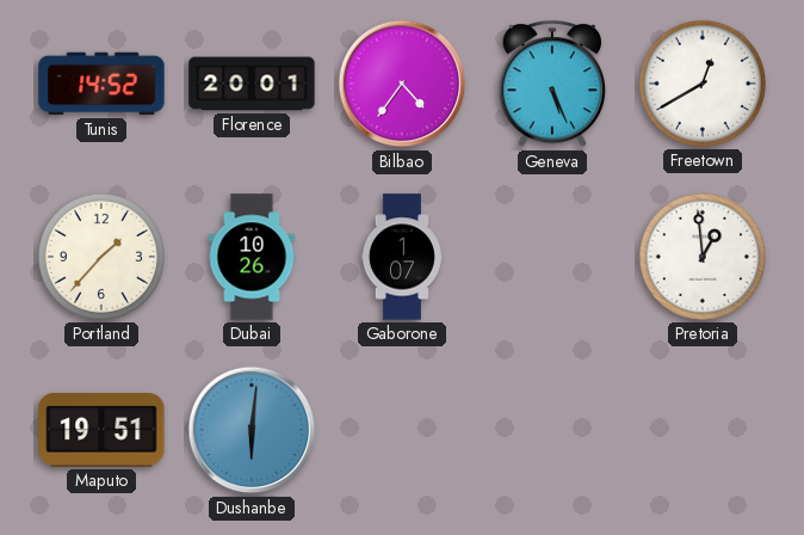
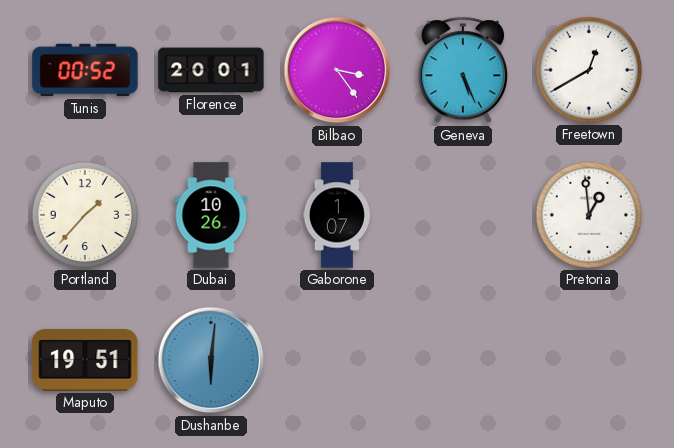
Tunis: 14:52 -> 00:52 (85, 70)
Bilbao: 4:36 -> 3:24 (337, 70)
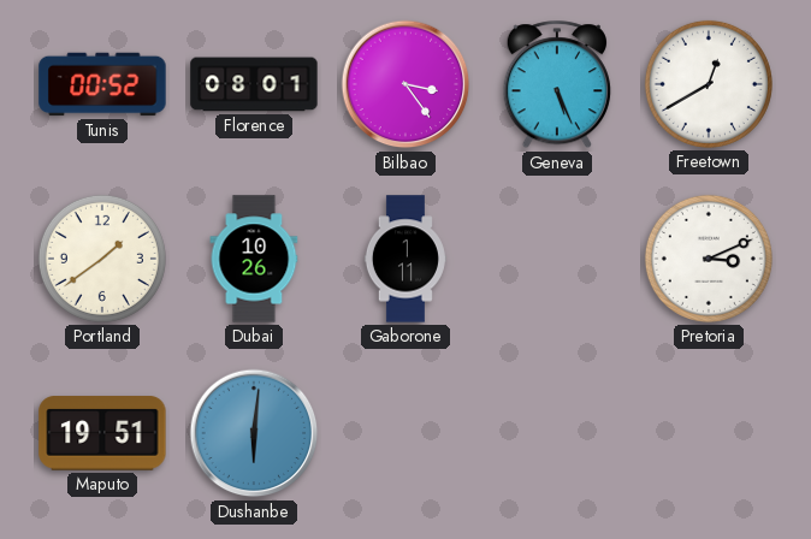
Florence: 20:01 -> 08:01 (254, 84)
Portland: 1:37 -> 1:39 (102, 259)
Gaborone: 1:07 -> 1:11 (405, 259)
Pretoria: 12:59 -> 3:11 (709, 259)
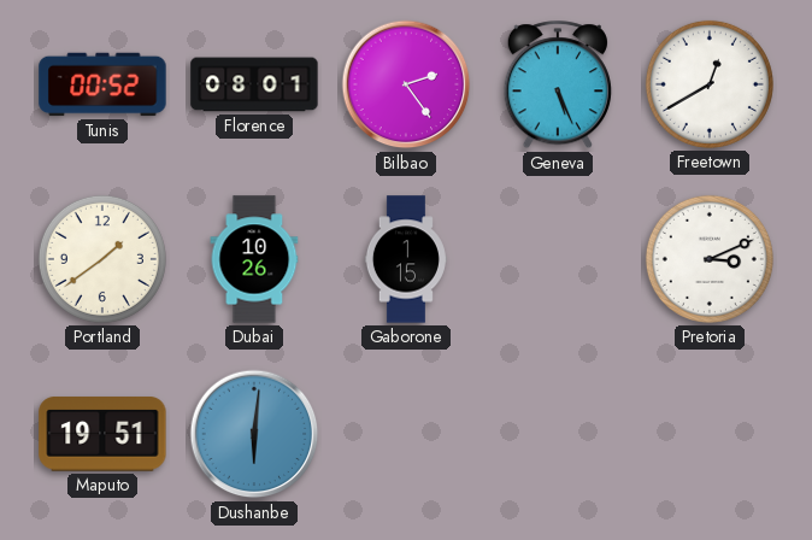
Bilbao: 3:24 -> 2:24 (406, 84)
Gaborone: 1:11 -> 1:15 (406, 259)
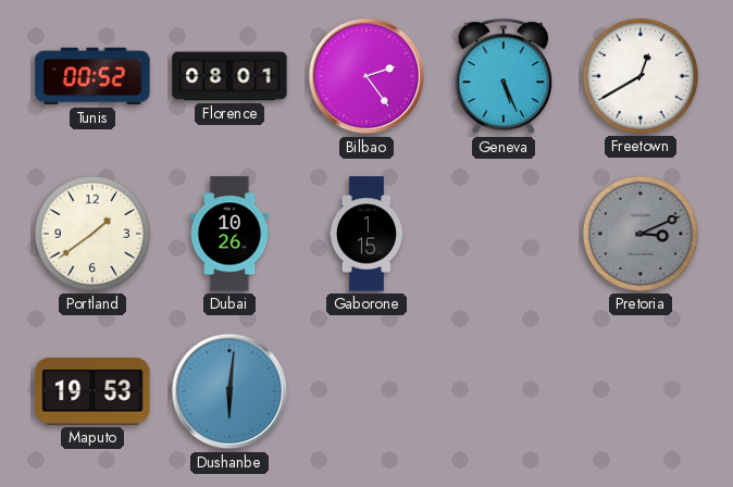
Pretoria dial: white -> grey (641, 234)
Maputo: 19:51 -> 19:53 (92, 391)
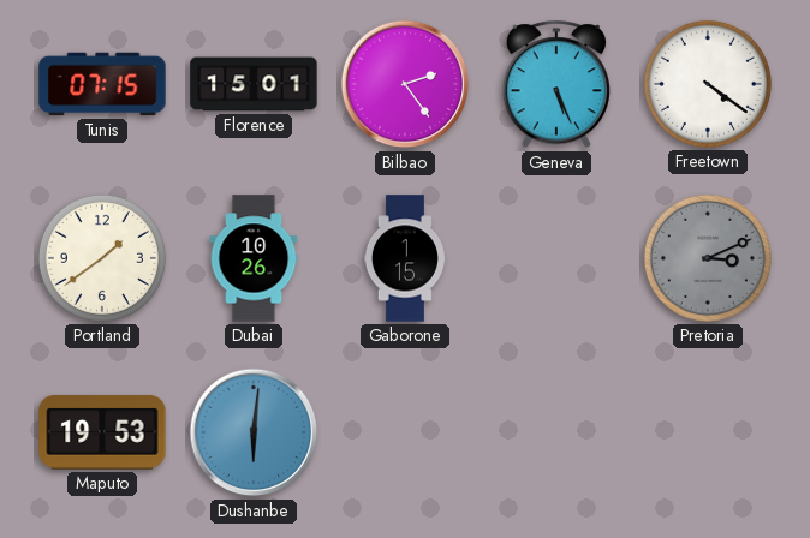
Tunis: 00:52 -> 07:15 (102, 84)
Florence: 08:01 -> 15:01 (254, 84)
Freetown: 12:40 -> 4:21 (708, 84)
